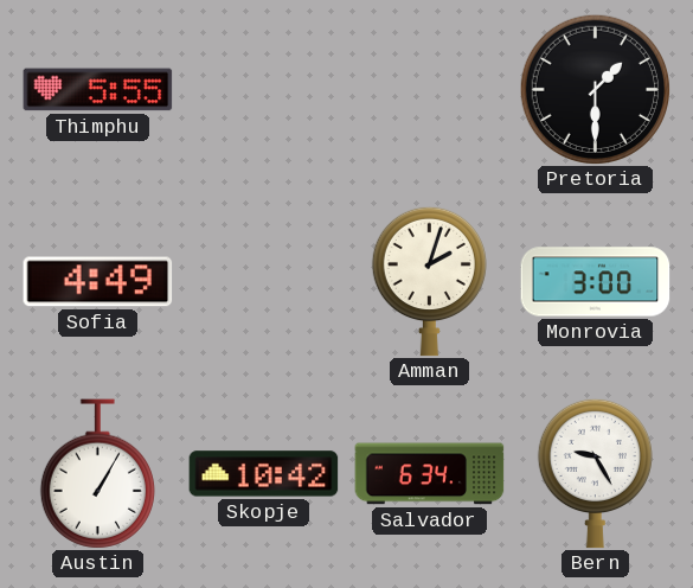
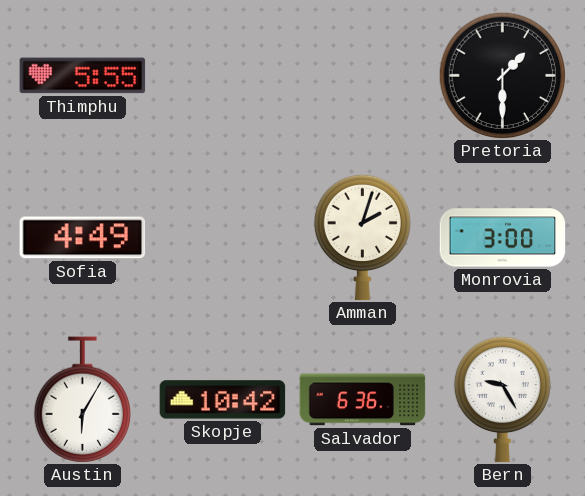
Austin: 1:05 -> 6:05 (82, 400)
Salvador: 6:34 -> 6:36 (363, 400)
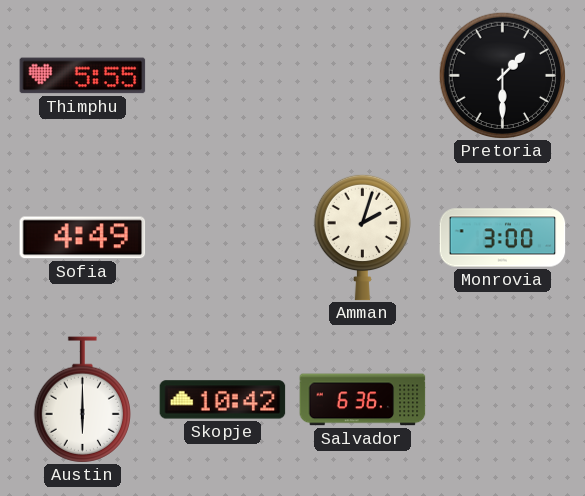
Austin: 6:05 -> 6:00 (82, 400)
Bern: 9:25 -> none (502, 399)
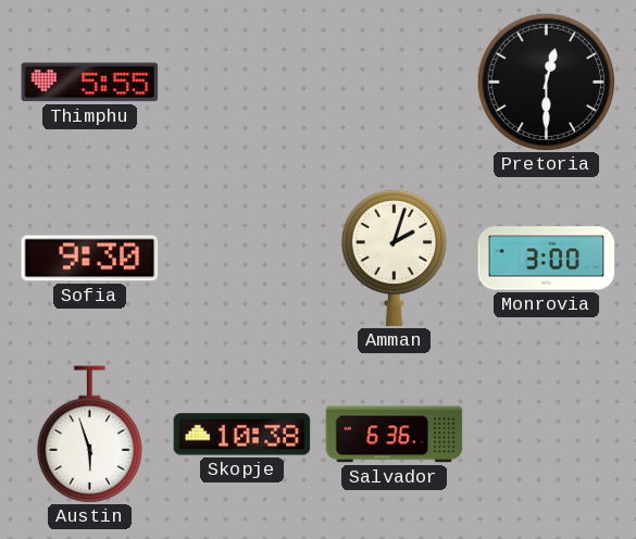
Pretoria: 1:30 -> 12:30 (546, 82)
Sofia: 4:49 -> 9:30 (90, 259)
Austin: 6:00 -> 5:57 (89, 435)
Skopje: 10:42 -> 10:38 (242, 435)
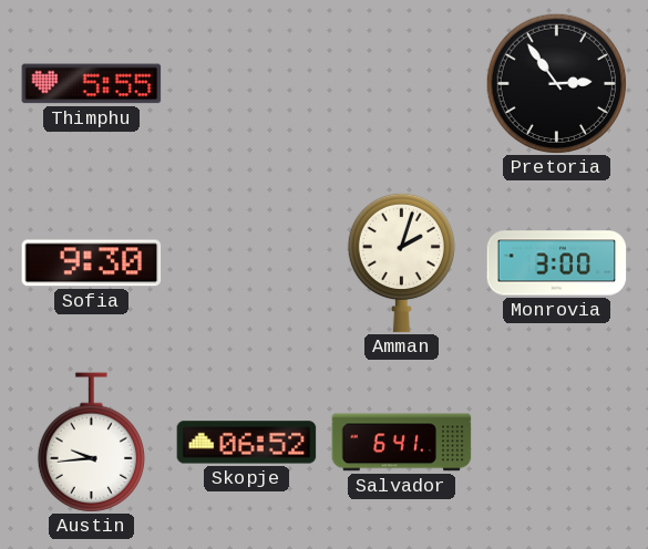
Pretoria: 12:30 -> 2:54 (556, 83)
Austin: 5:57 -> 9:44 (91, 443)
Skopje: 10:38 -> 06:52 (247, 443)
Salvador: 6:36 -> 6:41 (402, 443)
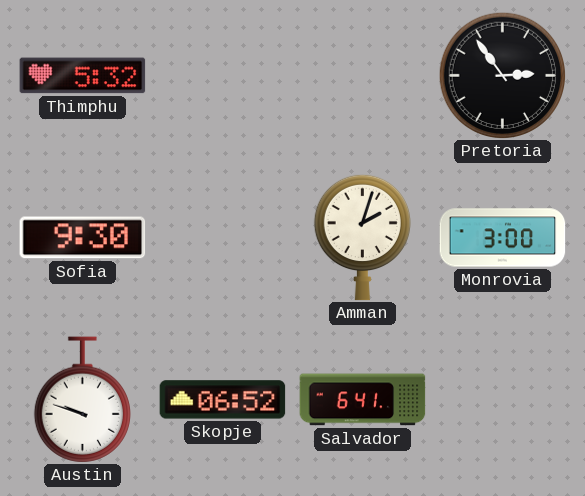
Thimphu: 5:55 -> 5:32 (83, 76)
Austin: 9:44 -> 9:48 (82, 400)
